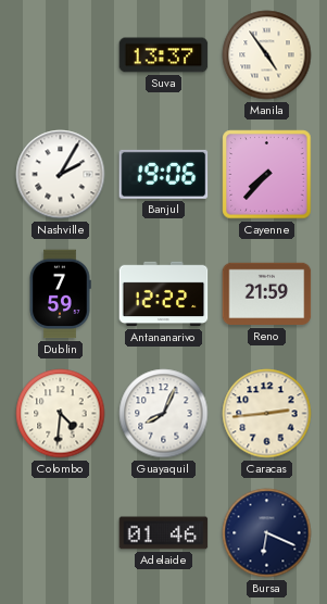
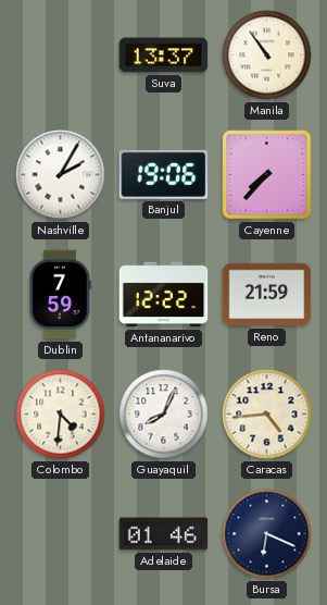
Manila: 4:54 -> 10:54 (267, 55)
Caracas: 2:44 -> 4:44 (267, 415)
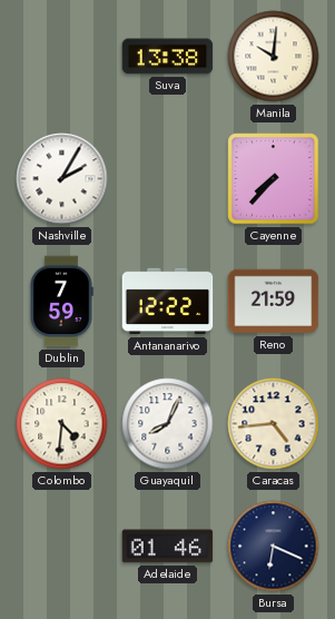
Suva: 13:37 -> 13:38 (168, 57)
Manila: 10:54 -> 10:01 (274, 57)
Banjul: 19:06 -> none (164, 174)
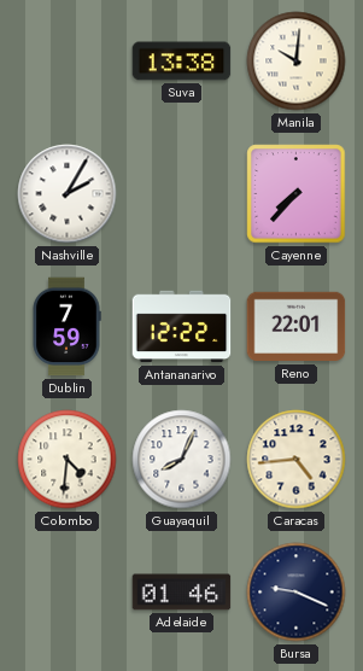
Reno: 21:59 -> 22:01 (297, 327)
Bursa: 6:19 -> 9:19 (297, 593)
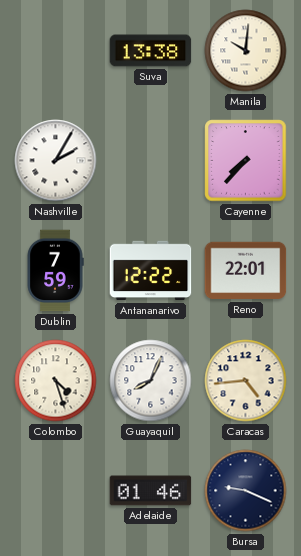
Colombo: 4:31 -> 4:27 (56, 381)
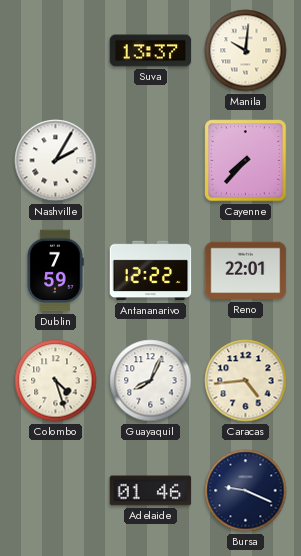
Suva: 13:38 -> 13:37 (151, 51)
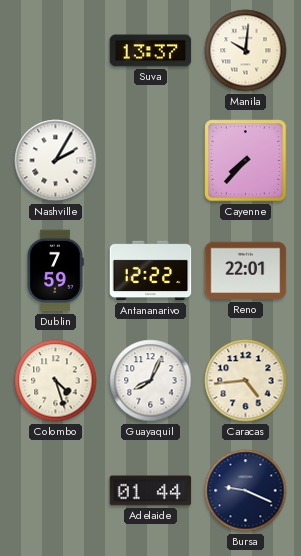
Adelaide: 01:46 -> 01:44 (151, 491)
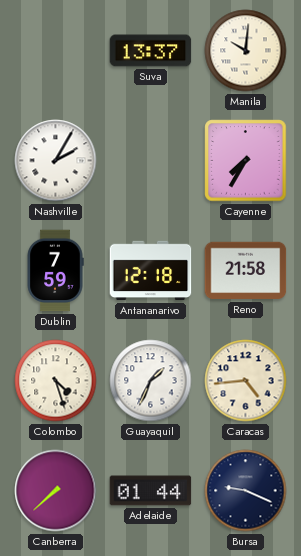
Cayenne: 7:37 -> 7:35 (246, 161)
Antananarivo: 12:22 -> 12:18 (151, 271)
Reno: 22:01 -> 21:58 (246, 271)
Guayaquil: 8:04 -> 1:34 (151, 381)
Canberra: none -> 7:38 (56, 491)
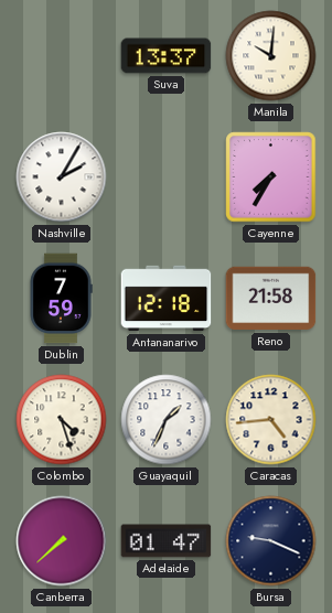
Adelaide: 01:44 -> 01:47 (167, 541)
